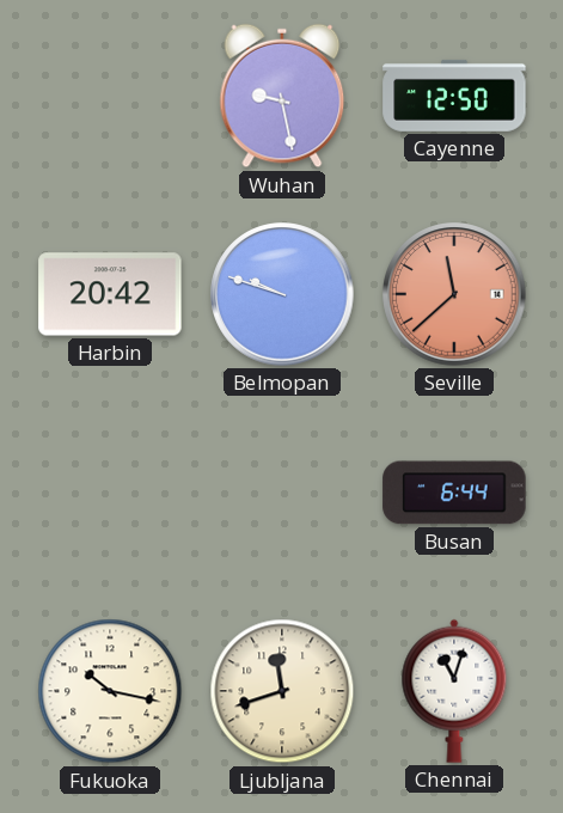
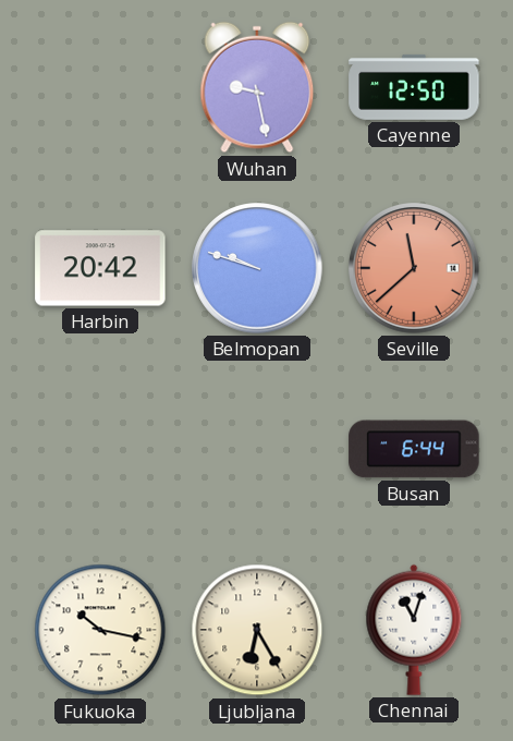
Ljubljana: 11:42 -> 6:25 (257, 630)
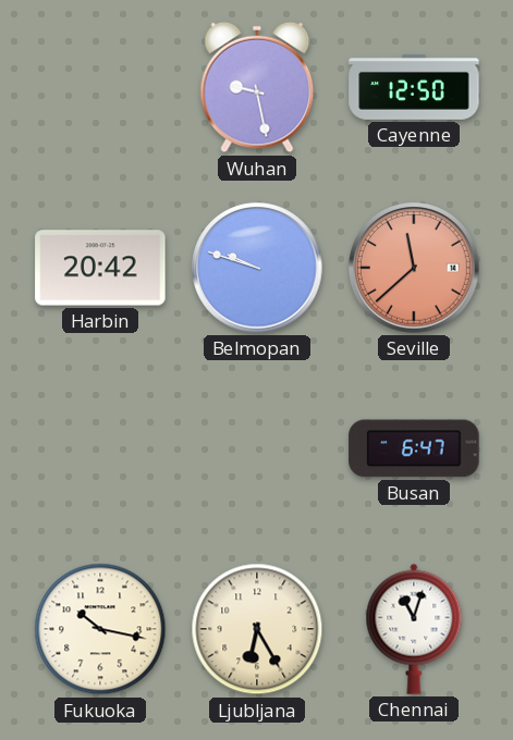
Busan: 6:44 -> 6:47 (414, 448)
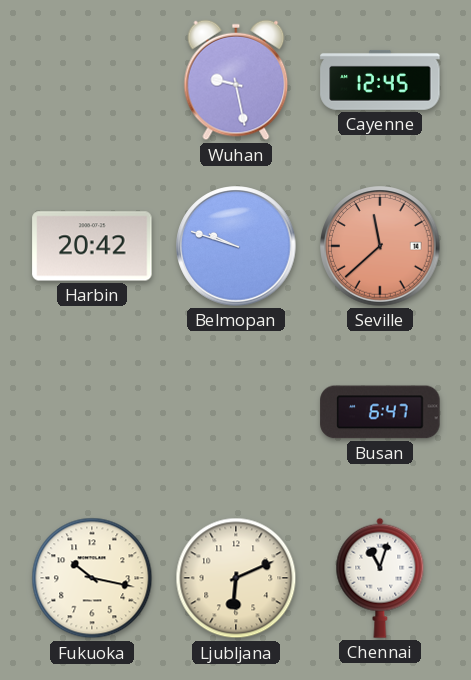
Cayenne: 12:50 -> 12:45 (380, 80)
Ljubljana: 6:25 -> 6:11 (236, 578)
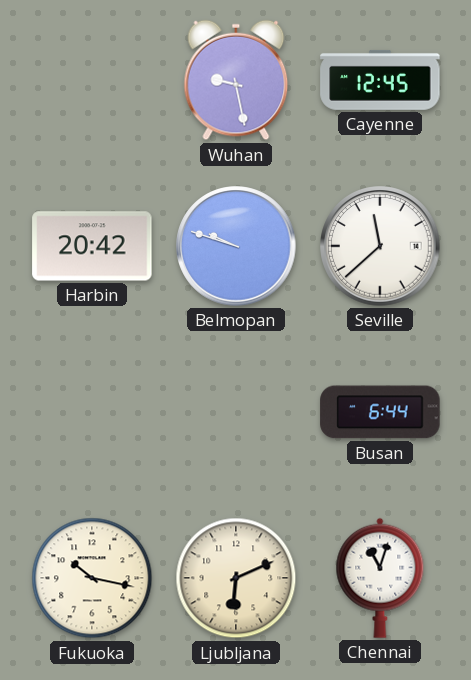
Seville dial: salmon -> white (380, 246)
Busan: 6:47 -> 6:44 (380, 412)
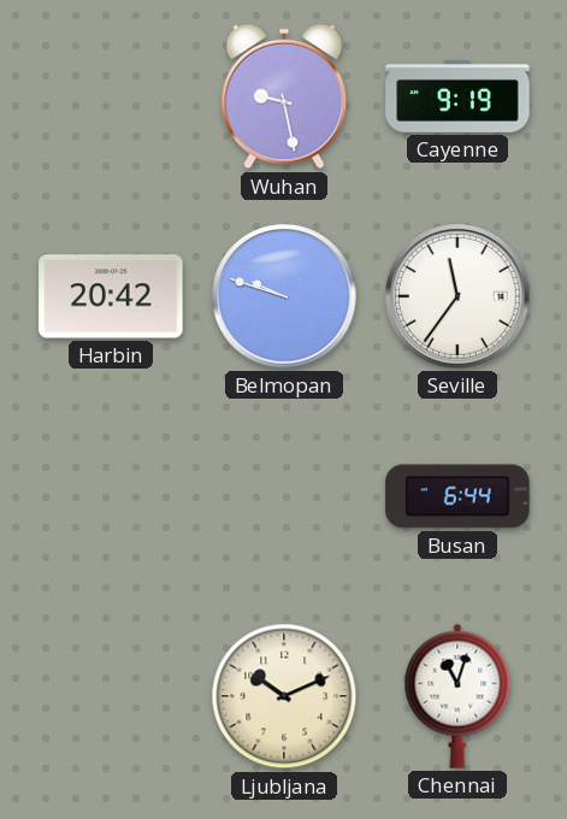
Cayenne: 12:45 -> 9:19 (457, 96)
Seville: 11:38 -> 11:36 (457, 296)
Fukuoka: 10:17 -> none (92, 578)
Ljubljana: 6:11 -> 10:11 (284, 696)
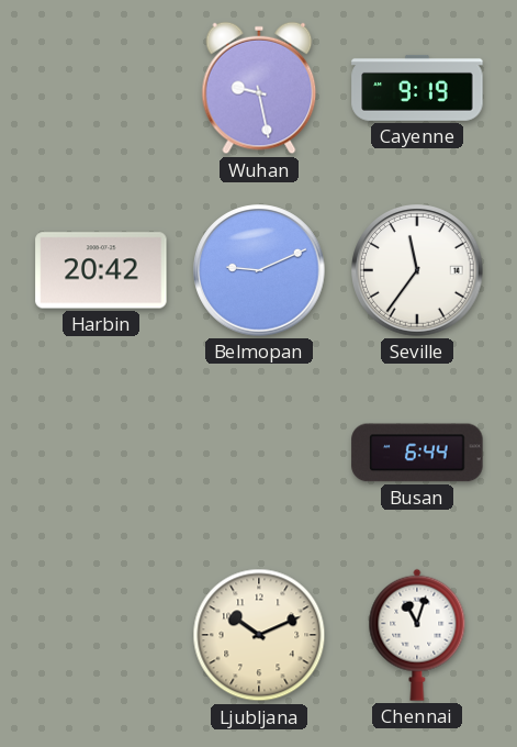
Belmopan: 9:48 -> 9:11 (259, 270)
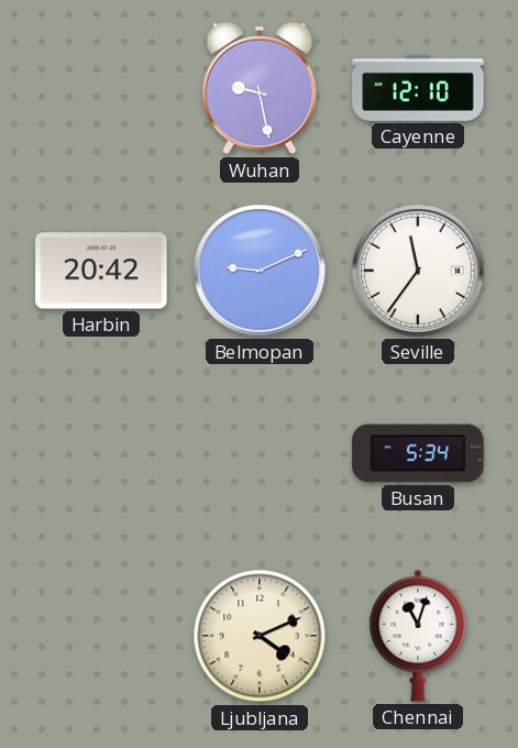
Cayenne: 9:19 -> 12:10 (418, 88)
Busan: 6:44 -> 5:34 (418, 453)
Ljubljana: 10:11 -> 4:11 (260, 636)
